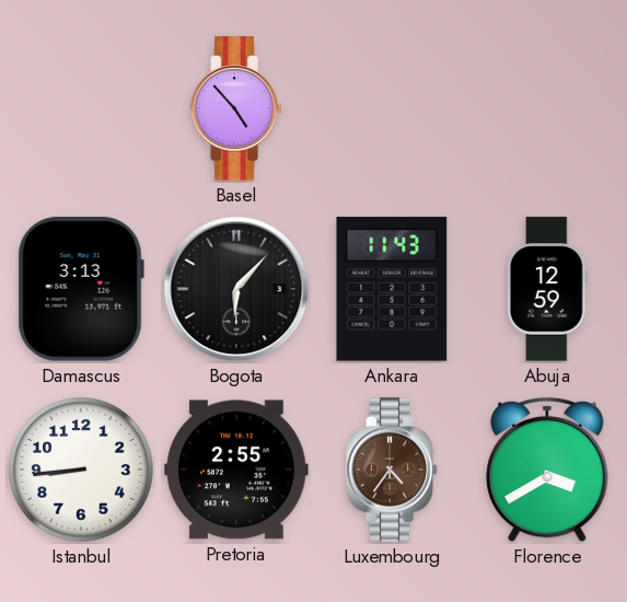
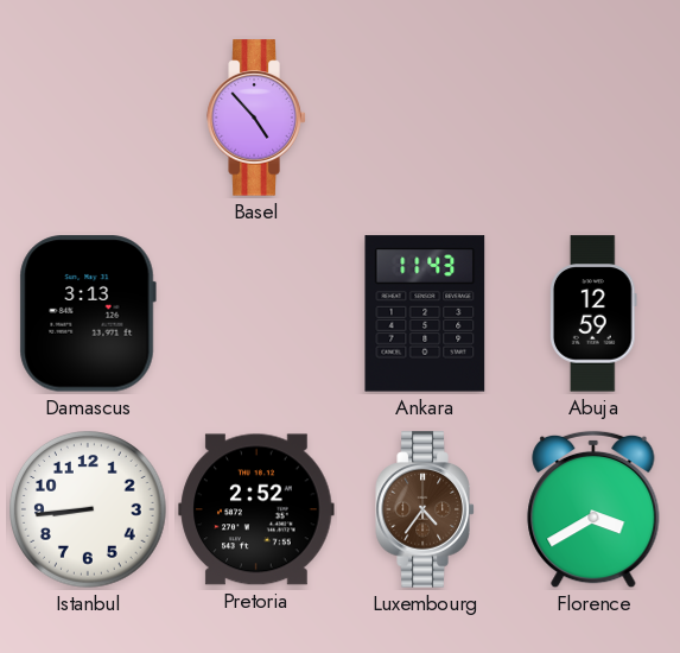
Bogota: 6:07 -> none (236, 289)
Pretoria: 2:55 -> 2:52 (256, 509)
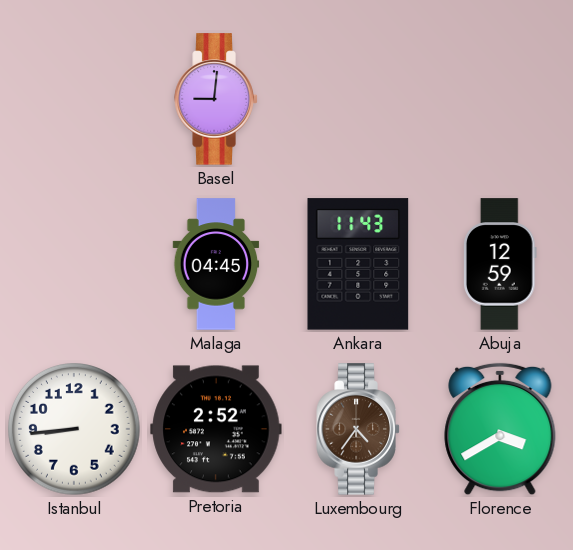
Basel: 4:53 -> 9:01 (216, 99)
Damascus: 3:13 -> none (88, 313)
Malaga: none -> 04:45 (216, 264)
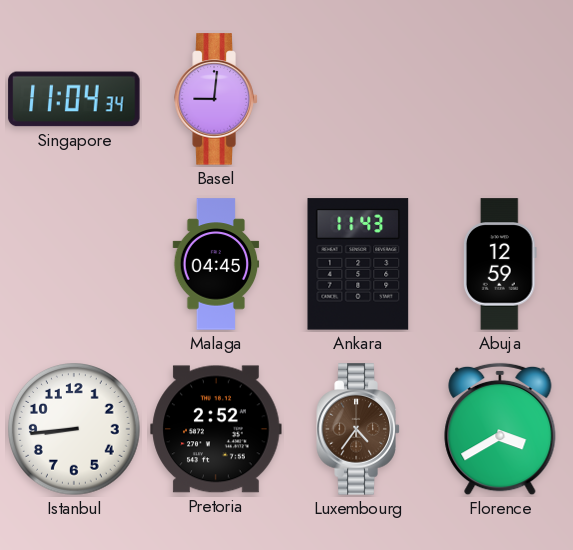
Singapore: none -> 11:04 (74, 99)
